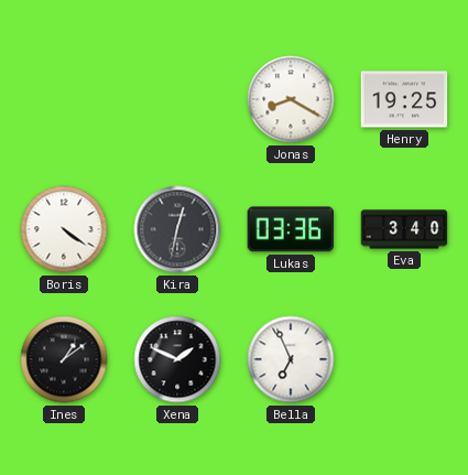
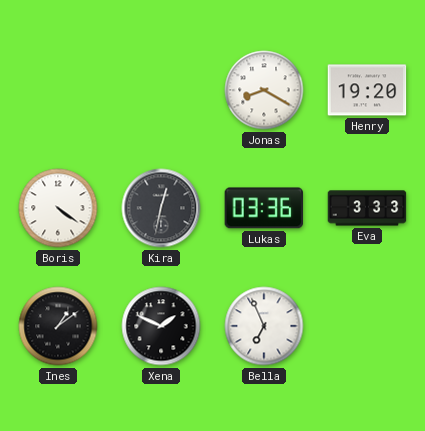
Henry: 19:25 -> 19:20 (367, 90)
Eva: 3:40 -> 3:33 (367, 208)
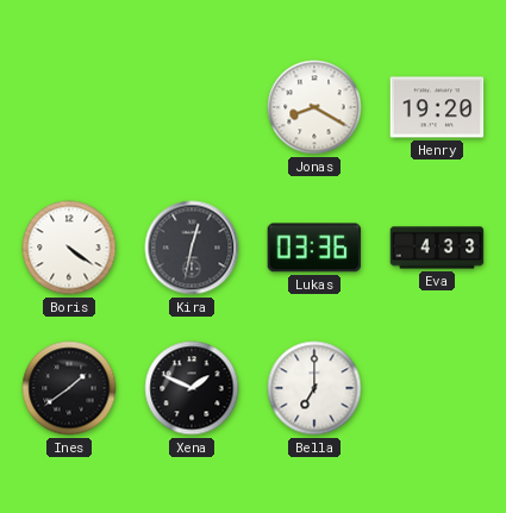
Eva: 3:33 -> 4:33 (437, 248)
Ines: 1:09 -> 1:39 (69, 388)
Bella: 6:56 -> 7:00 (314, 388)
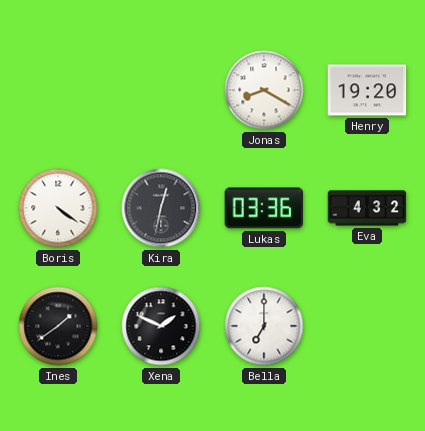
Eva: 4:33 -> 4:32 (367, 208)
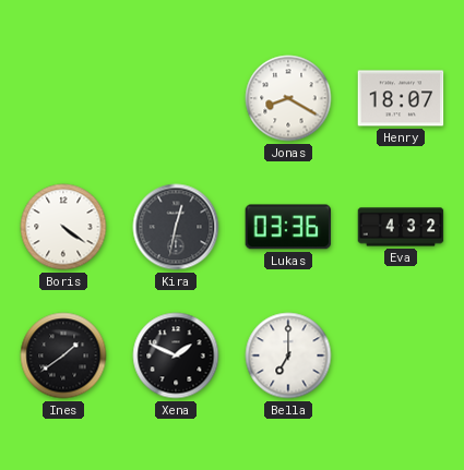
Henry: 19:20 -> 18:07 (401, 98)
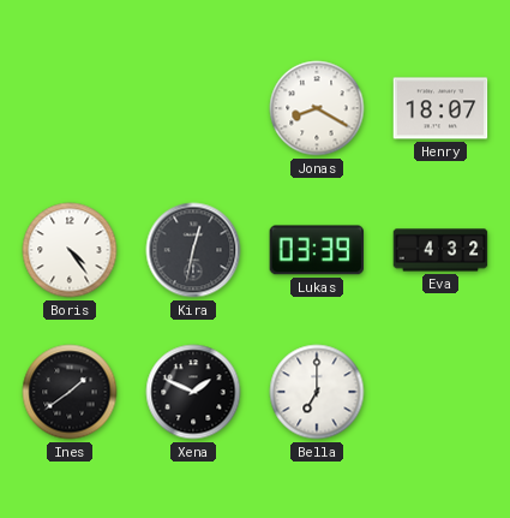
Boris: 4:21 -> 4:24 (70, 250)
Lukas: 03:36 -> 03:39 (317, 250)
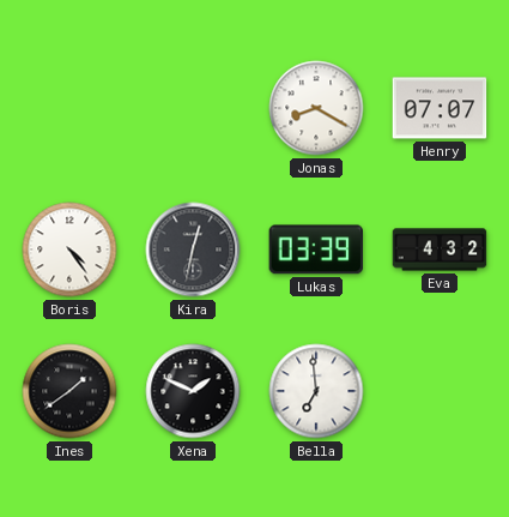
Henry: 18:07 -> 07:07 (440, 108)
Bella: 7:00 -> 6:59 (316, 391)
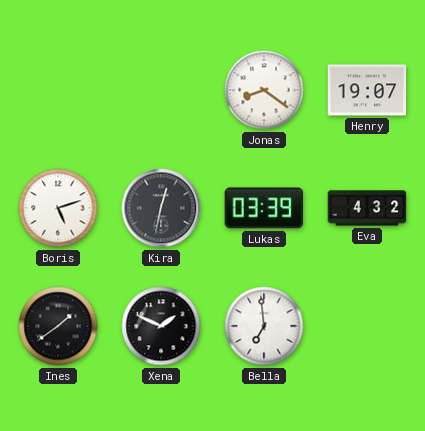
Jonas: 8:20 -> 8:21 (264, 90)
Henry: 07:07 -> 19:07 (367, 90)
Boris: 4:24 -> 5:12 (58, 208)
